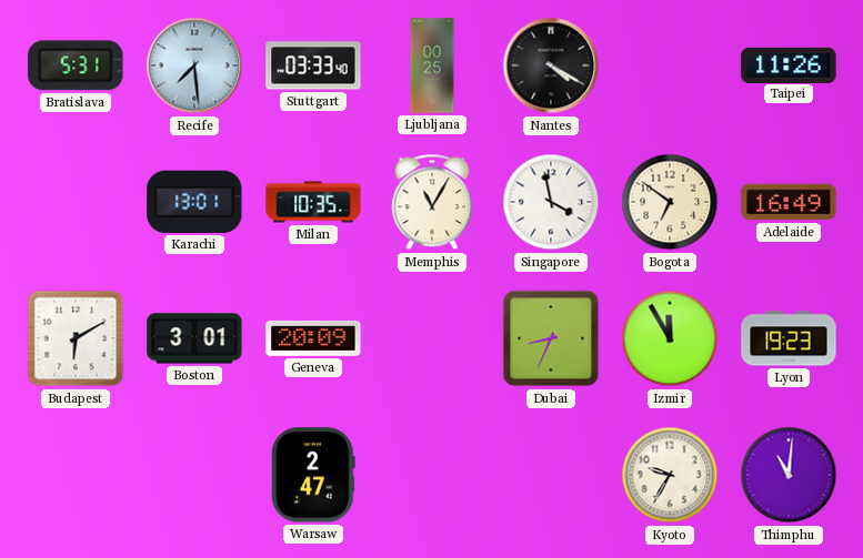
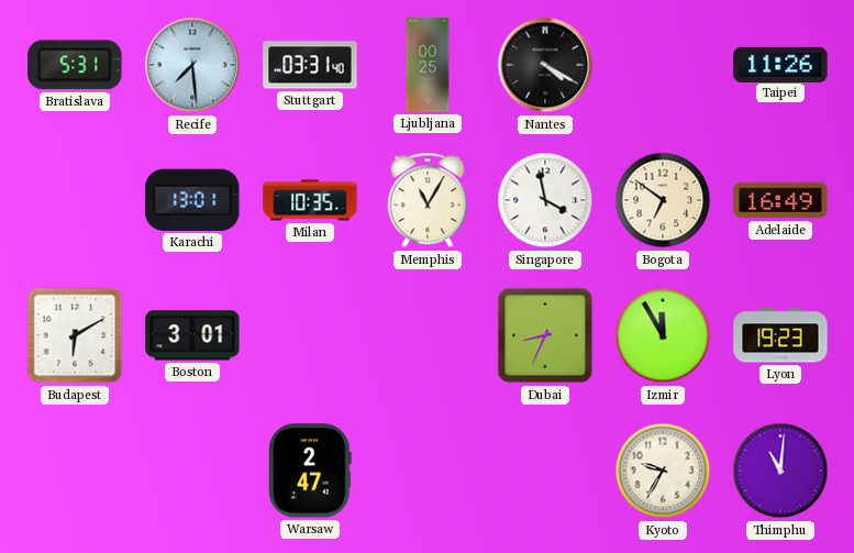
Stuttgart: 03:33 -> 03:31 (310, 65)
Geneva: 20:09 -> none (313, 338)
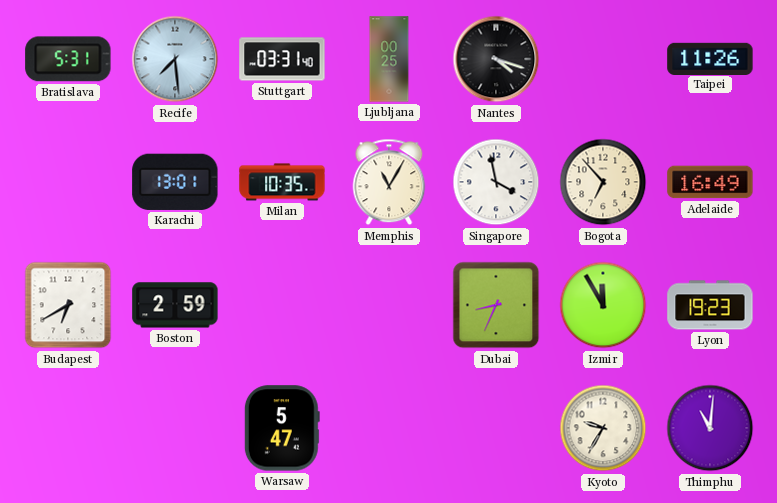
Nantes: 4:20 -> 4:18 (496, 59)
Bogota: 6:51 -> 6:53 (603, 182)
Budapest: 6:10 -> 6:40 (68, 305)
Boston: 3:01 -> 2:59 (175, 305)
Warsaw: 2:47 -> 5:47 (282, 428)
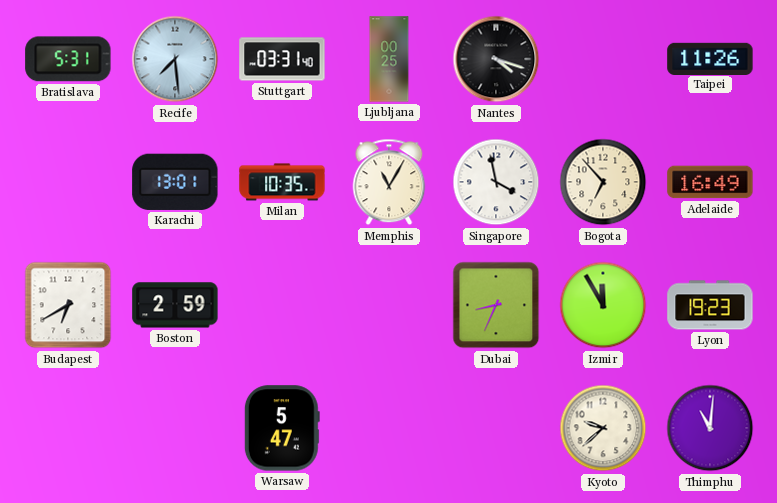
Kyoto: 9:35 -> 9:38 (603, 428)
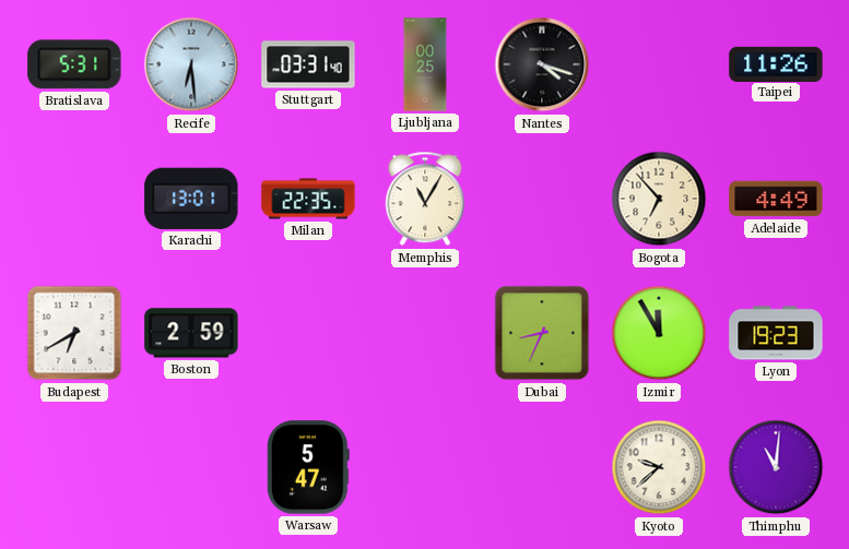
Recife: 7:29 -> 6:29 (191, 64)
Milan: 10:35 -> 22:35 (308, 199)
Singapore: 3:58 -> none (496, 182)
Adelaide: 16:49 -> 4:49 (776, 199)
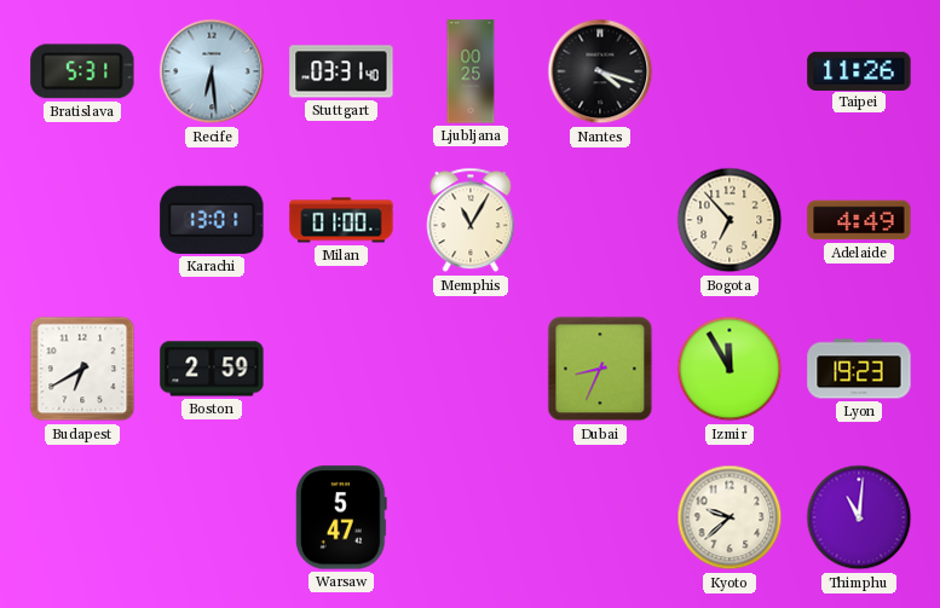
Milan: 22:35 -> 01:00 (341, 220)
